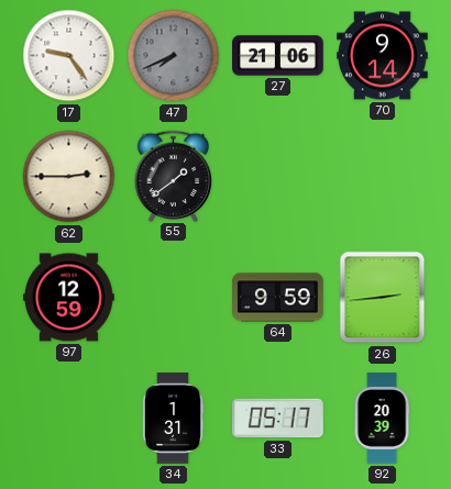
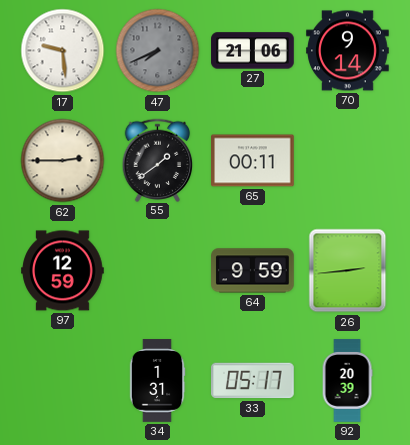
17: 9:24 -> 9:29 (63, 51)
65: none -> 00:11 (253, 161)
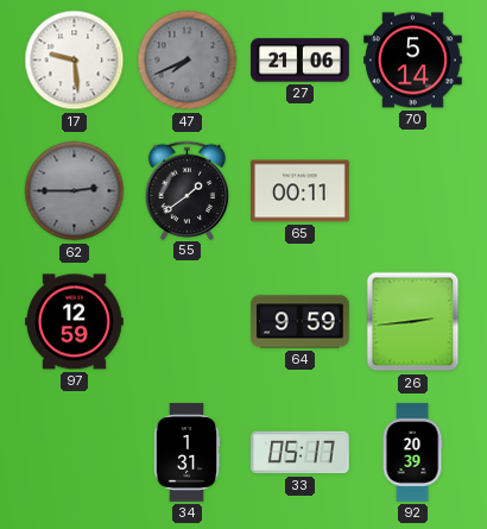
70: 9:14 -> 5:14 (413, 61)
62 dial: cream -> grey (75, 191)
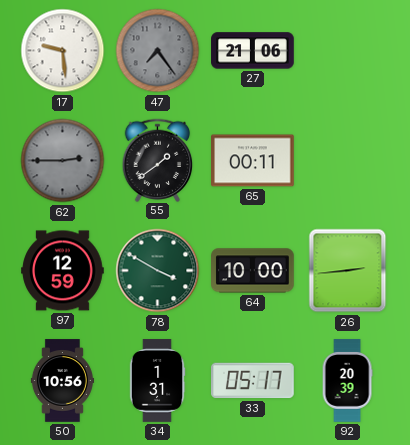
47: 7:41 -> 7:24 (158, 51)
70: 5:14 -> none (413, 61)
78: none -> 3:50 (158, 271)
64: 9:59 -> 10:00 (253, 271)
50: none -> 10:56 (62, 381)
